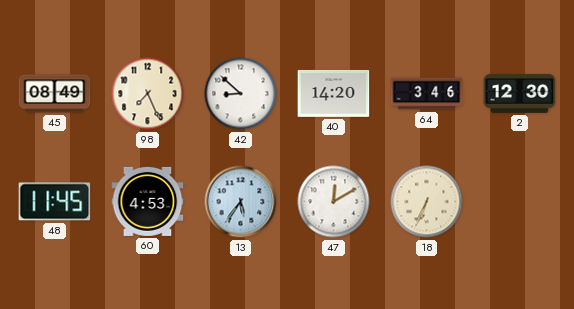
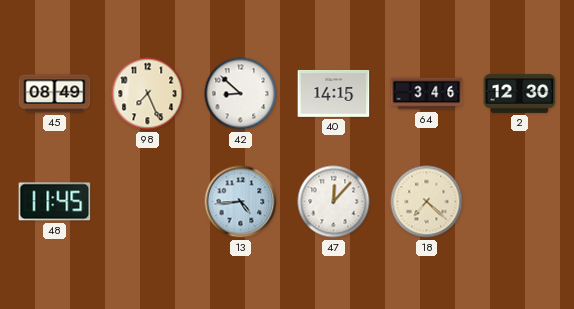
40: 14:20 -> 14:15 (334, 93)
60: 4:53 -> none (148, 201)
13: 5:36 -> 4:44 (241, 202)
47: 12:10 -> 12:07 (334, 202)
18: 6:34 -> 7:22 (427, 202)
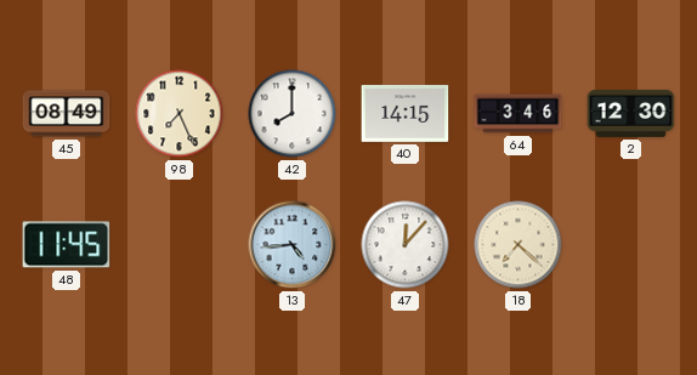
42: 8:52 -> 8:00 (293, 114)
